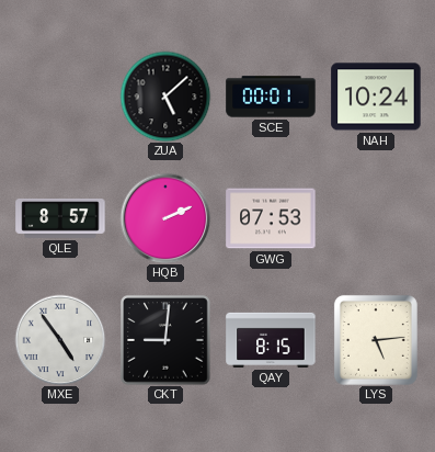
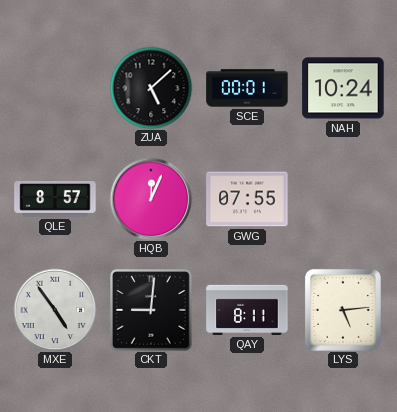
HQB: 2:11 -> 12:04 (151, 199)
GWG: 07:53 -> 07:55 (247, 199)
QAY: 8:15 -> 8:11 (247, 310)
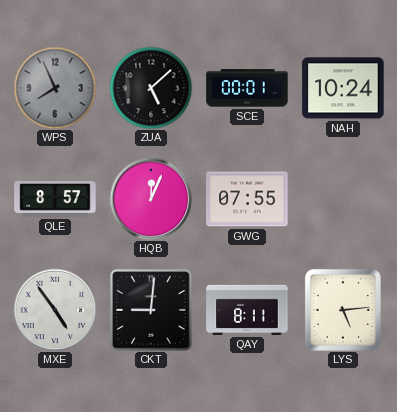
WPS: none -> 7:56 (55, 88)
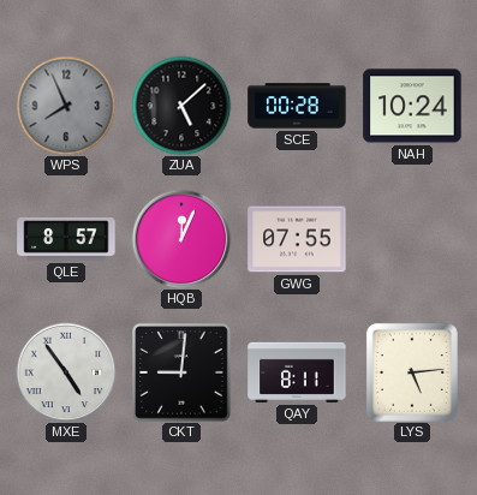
SCE: 00:01 -> 00:28 (297, 106)
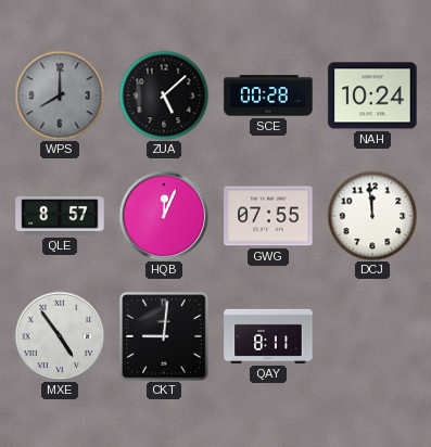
WPS: 7:56 -> 8:00 (60, 95)
DCJ: none -> 11:59 (372, 216)
LYS: 5:14 -> none (412, 372)
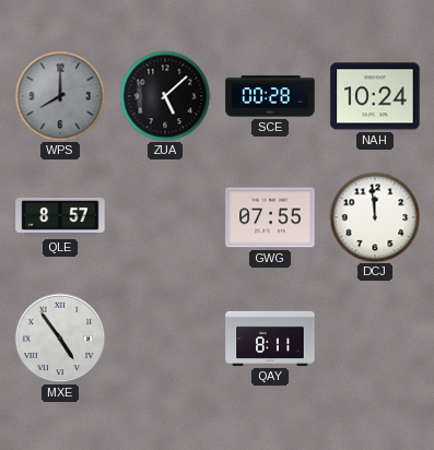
HQB: 12:04 -> none (164, 216)
CKT: 9:01 -> none (164, 336)
